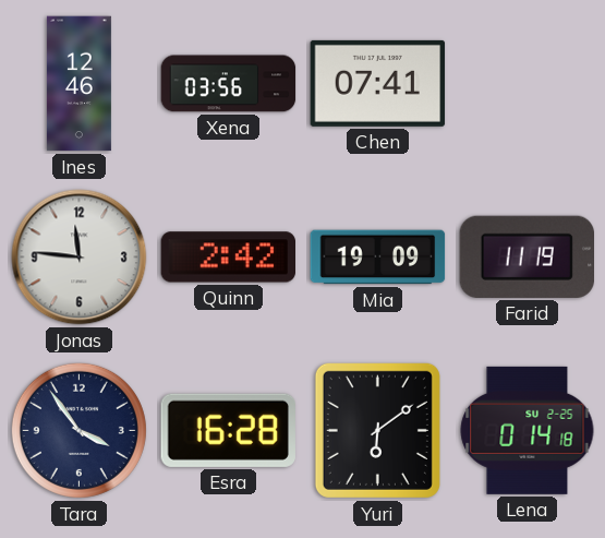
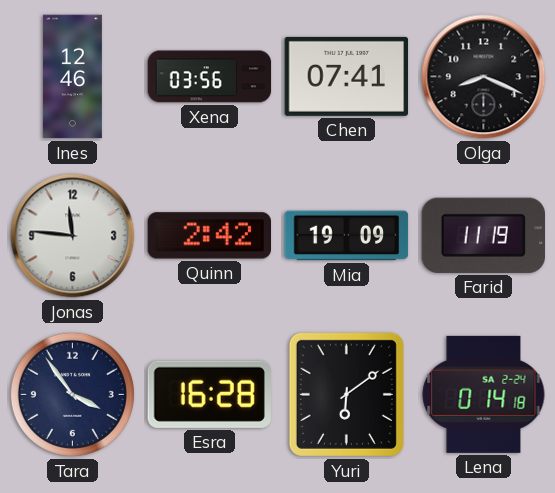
Olga: none -> 8:19 (484, 77)
Lena date: SU 2-25 -> SA 2-24 (484, 394)
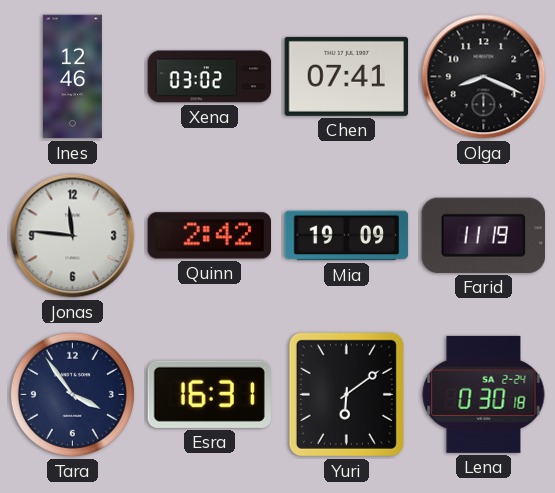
Xena: 03:56 -> 03:02 (210, 77)
Esra: 16:28 -> 16:31 (209, 394)
Lena: 0:14 -> 0:30 (484, 394)
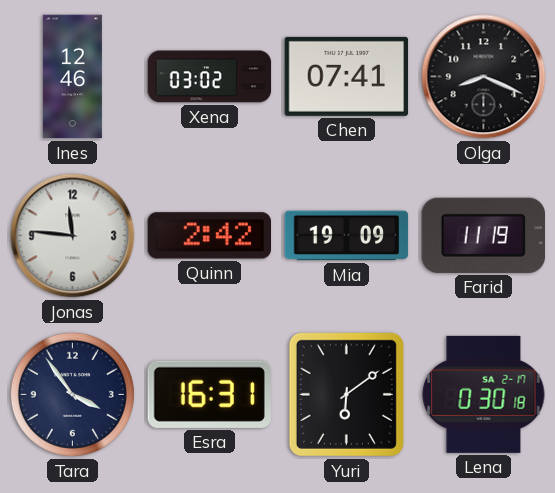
Lena date: SA 2-24 -> SA 2-17 (484, 394)
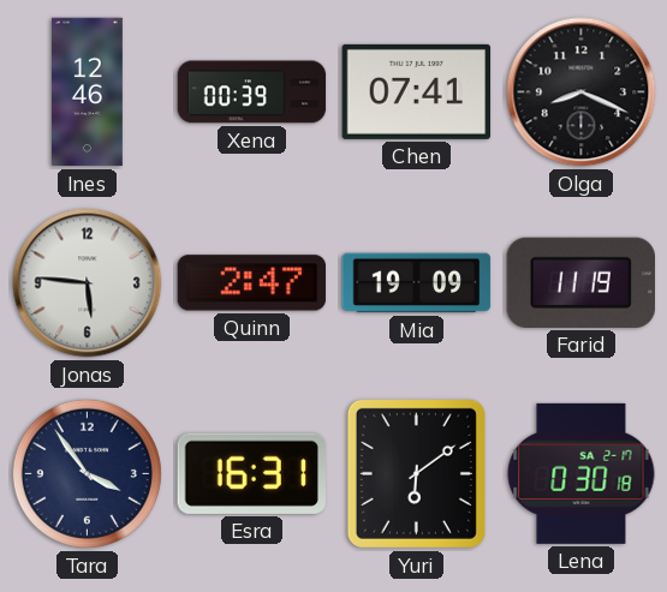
Xena: 03:02 -> 00:39 (252, 92)
Jonas: 11:46 -> 5:46 (88, 283)
Quinn: 2:42 -> 2:47 (252, 283)
